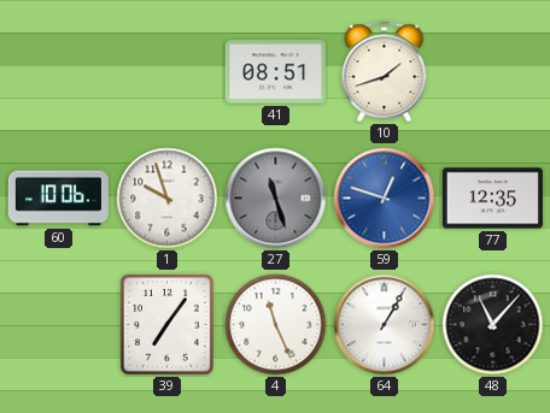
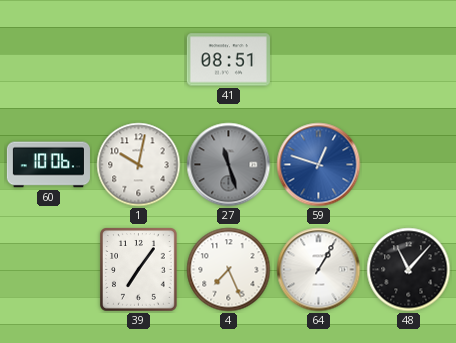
10: 1:42 -> none (385, 72)
1: 9:57 -> 10:02 (139, 165)
77: 12:35 -> none (492, 199)
4: 11:26 -> 7:26 (229, 270)
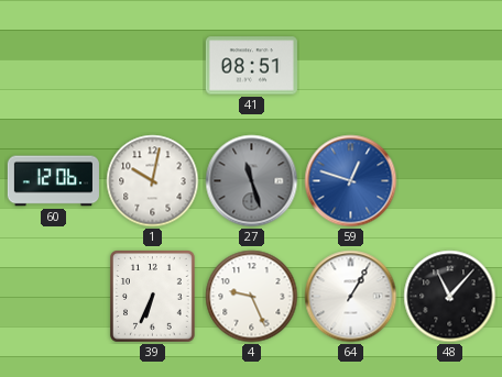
60: 10:06 -> 12:06 (53, 181)
39: 7:06 -> 6:34 (153, 297)
4: 7:26 -> 9:26 (252, 297)
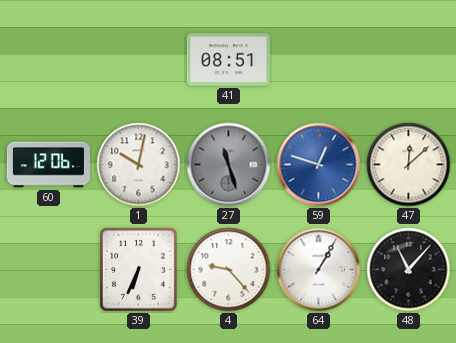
47: none -> 12:08 (409, 165)
4: 9:26 -> 9:23 (229, 270)
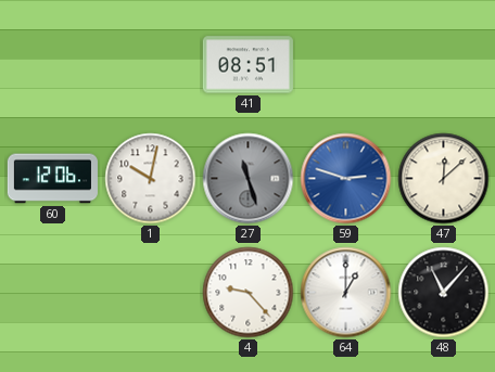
59: 12:48 -> 2:48 (346, 179)
39: 6:34 -> none (139, 270)
64: 1:05 -> 1:00 (346, 293)
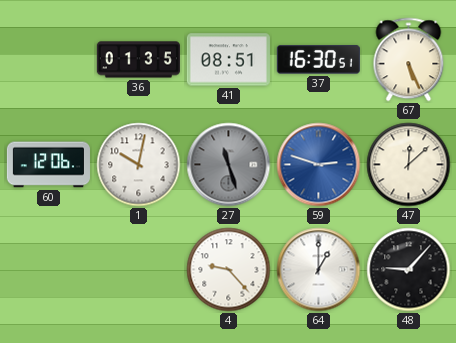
36: none -> 01:35 (138, 60)
37: none -> 16:30 (318, 60)
67: none -> 5:26 (409, 60)
48: 11:07 -> 9:07 (409, 270)
